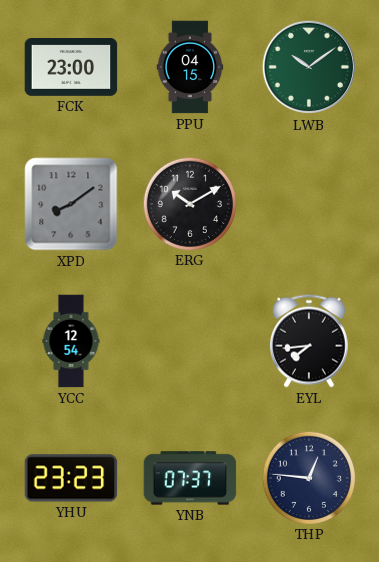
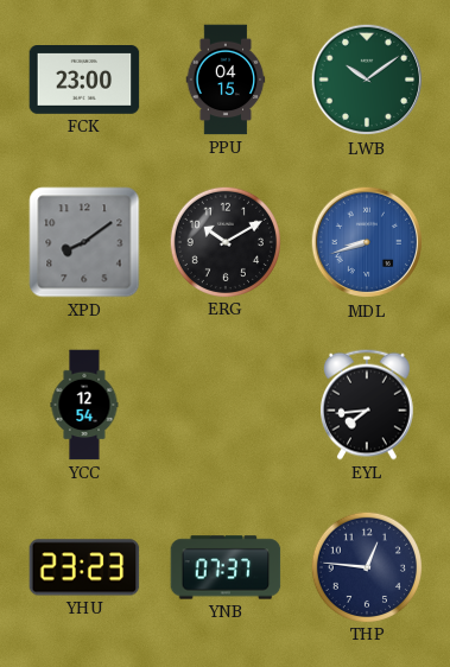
MDL: none -> 8:42 (367, 242)
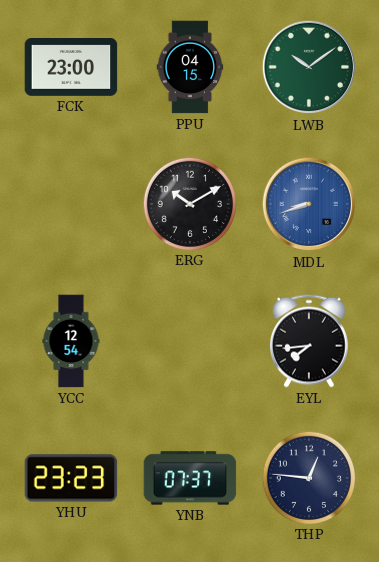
XPD: 8:09 -> none (84, 242)
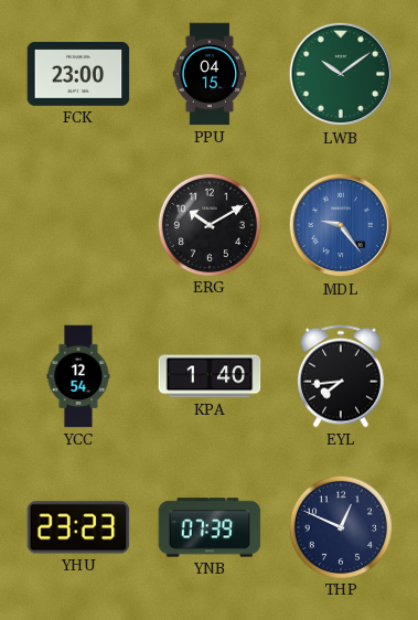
MDL: 8:42 -> 9:24 (341, 225)
KPA: none -> 1:40 (210, 376)
YNB: 07:37 -> 07:39 (210, 527)
THP: 12:46 -> 12:49 (340, 526)
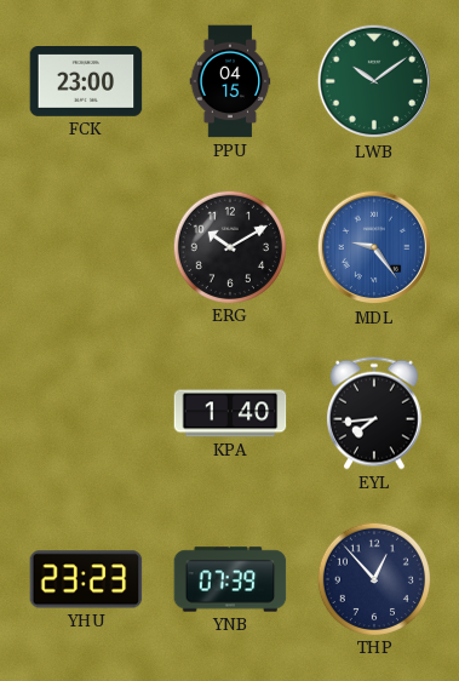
YCC: 12:54 -> none (78, 376)
THP: 12:49 -> 12:53 (373, 578)
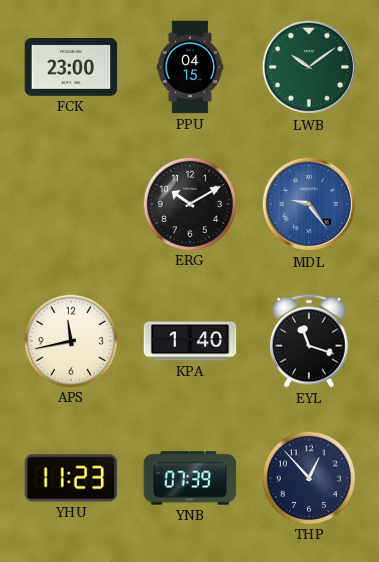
APS: none -> 11:43 (70, 340)
EYL: 7:44 -> 11:18 (309, 341)
YHU: 23:23 -> 11:23 (71, 478)
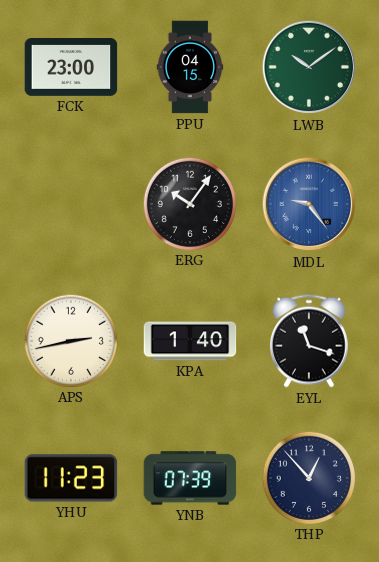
ERG: 10:10 -> 10:06 (189, 203)
APS: 11:43 -> 2:43 (70, 340)
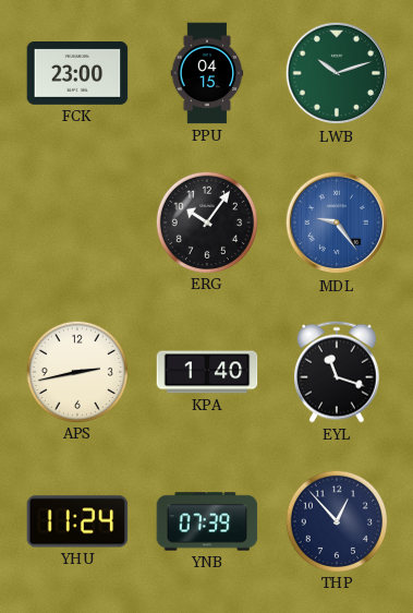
LWB: 10:09 -> 10:12 (337, 73)
YHU: 11:23 -> 11:24 (77, 521)
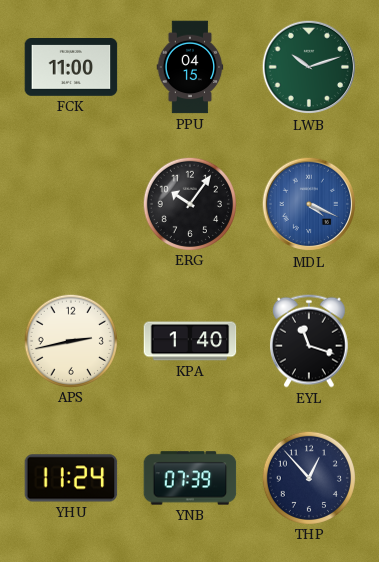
FCK: 23:00 -> 11:00 (71, 68)
MDL: 9:24 -> 4:19 (309, 204)
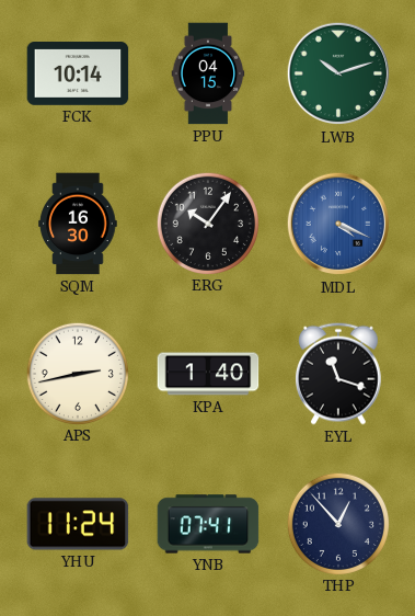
FCK: 11:00 -> 10:14 (78, 75)
SQM: none -> 16:30 (78, 224)
YNB: 07:39 -> 07:41 (208, 524)
